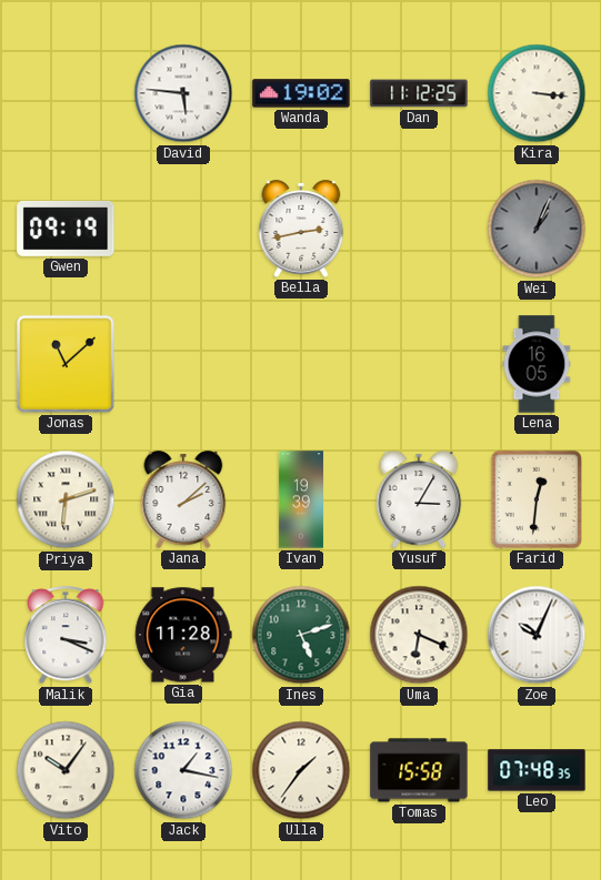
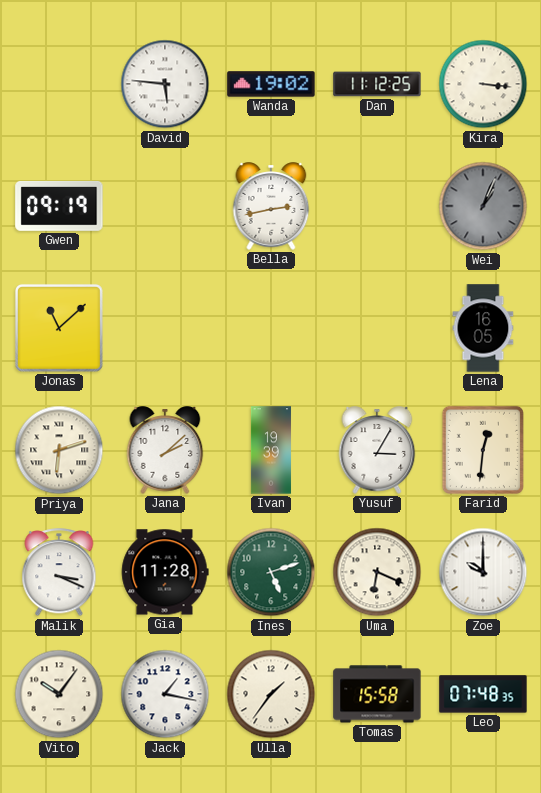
Zoe: 10:04 -> 10:00 (483, 572)
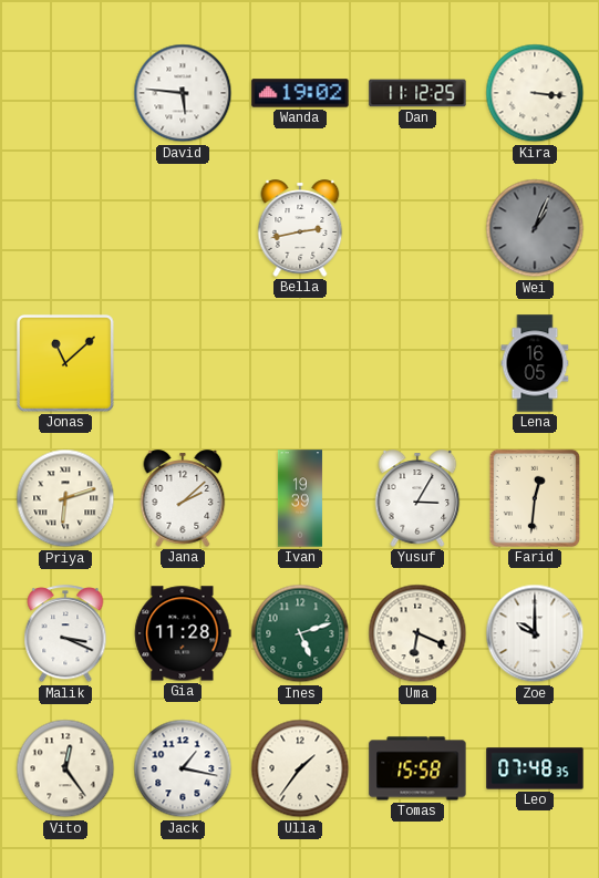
Gwen: 09:19 -> none (59, 206)
Vito: 10:06 -> 12:24 (65, 768)
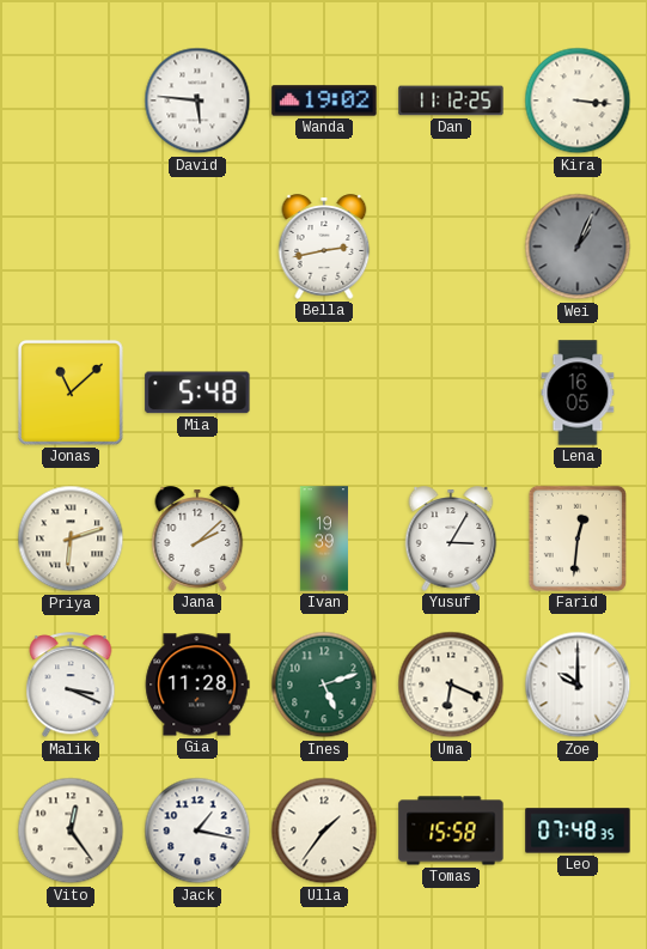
Mia: none -> 5:48 (197, 393)
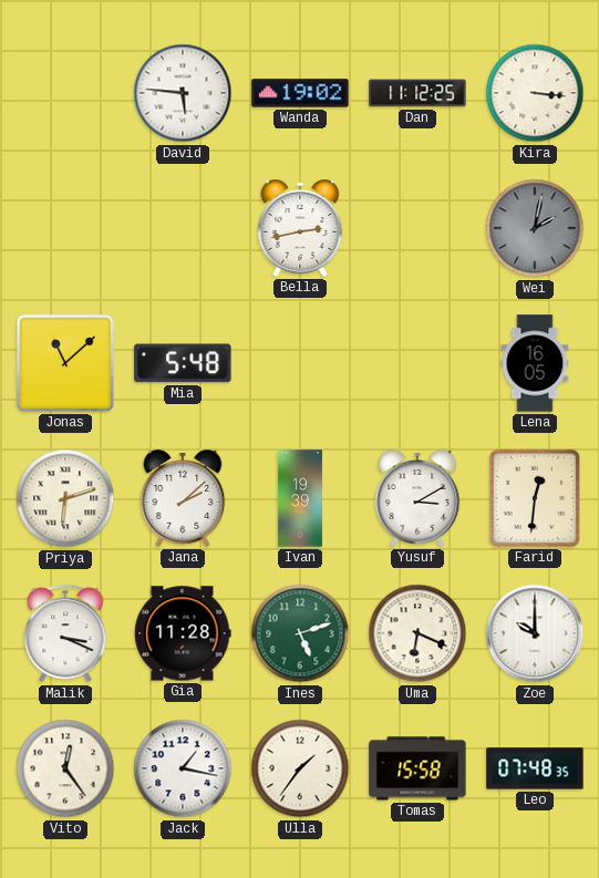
Wei: 1:04 -> 2:02 (535, 228)
Yusuf: 3:05 -> 3:10 (417, 498)
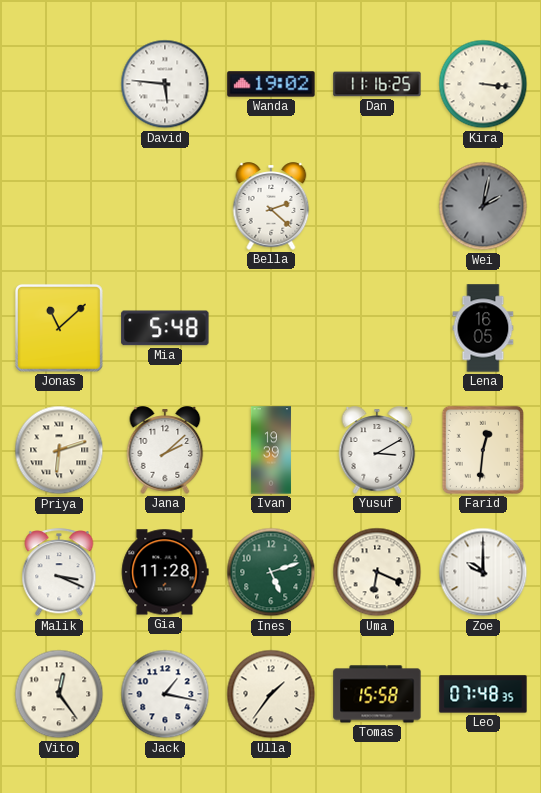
Dan: 11:12 -> 11:16 (377, 84)
Bella: 2:43 -> 2:22 (271, 206)
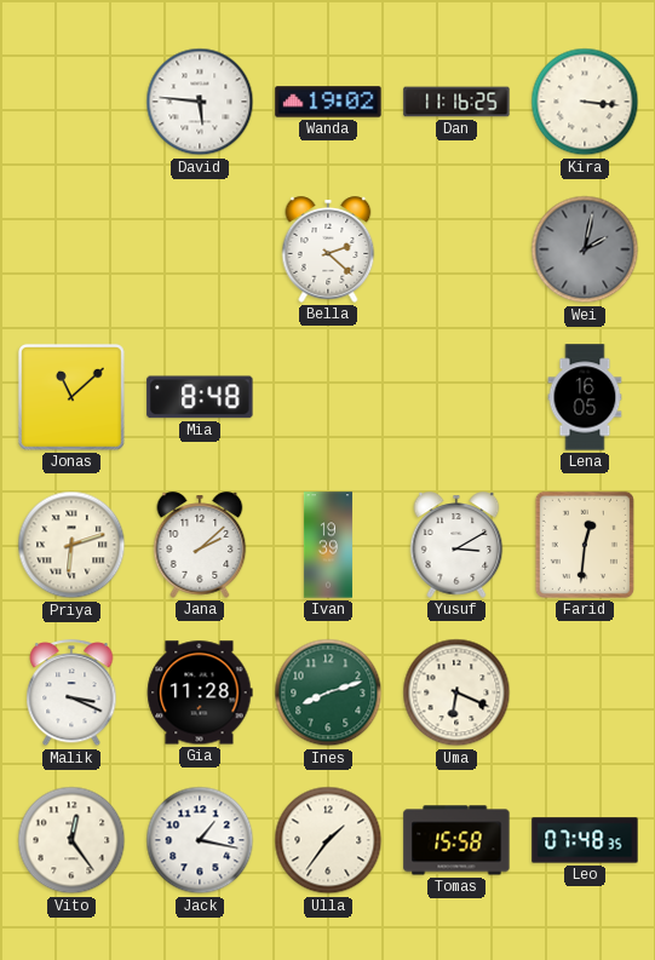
Mia: 5:48 -> 8:48 (200, 397)
Ines: 5:12 -> 8:12 (328, 692)
Zoe: 10:00 -> none (483, 572)
